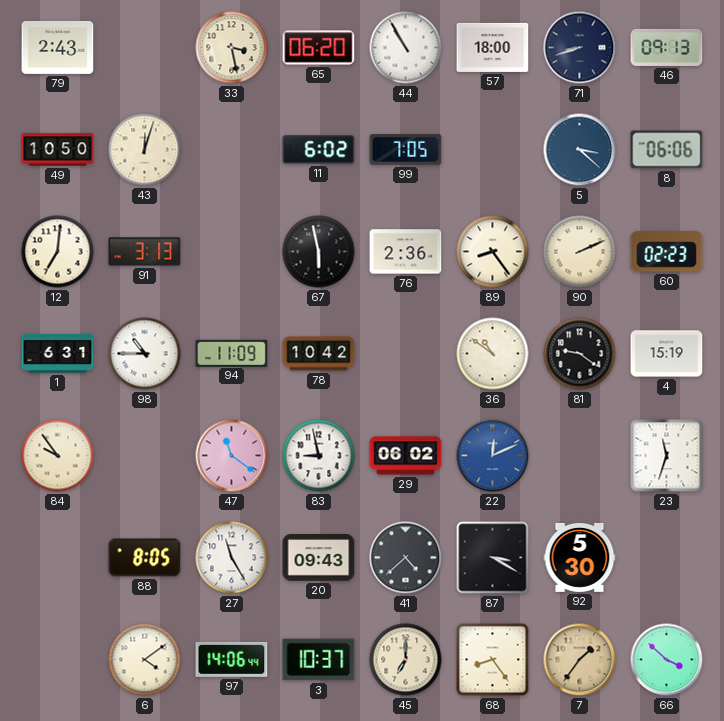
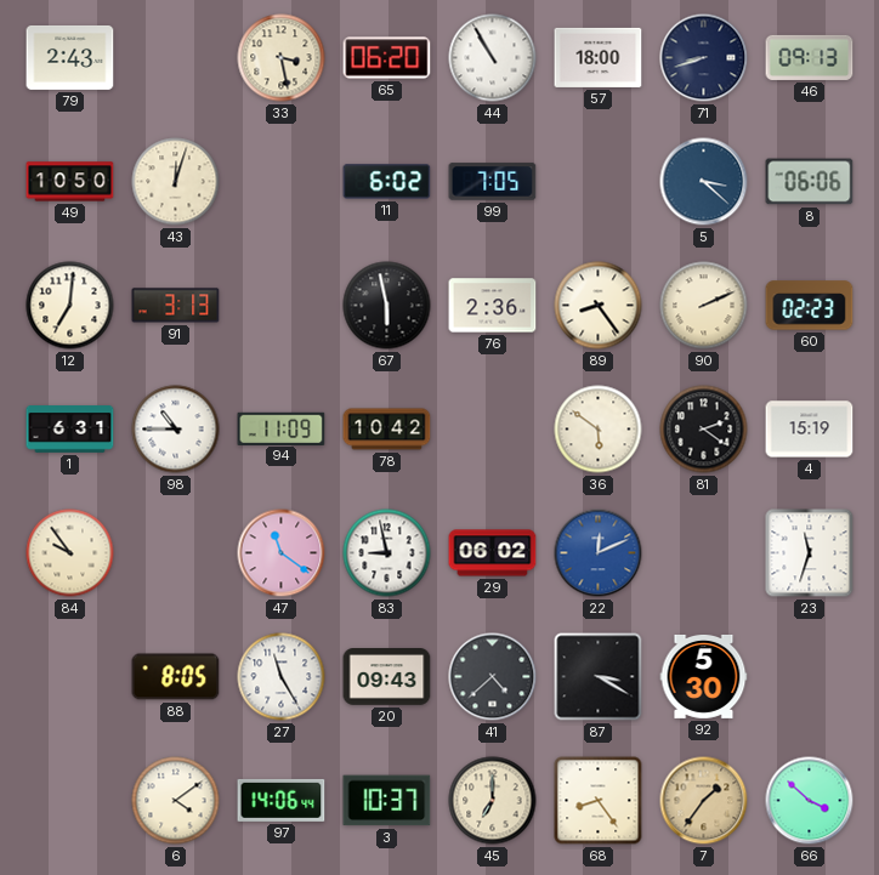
36: 10:51 -> 5:51 (599, 430)
81: 9:21 -> 2:21 (704, 430)
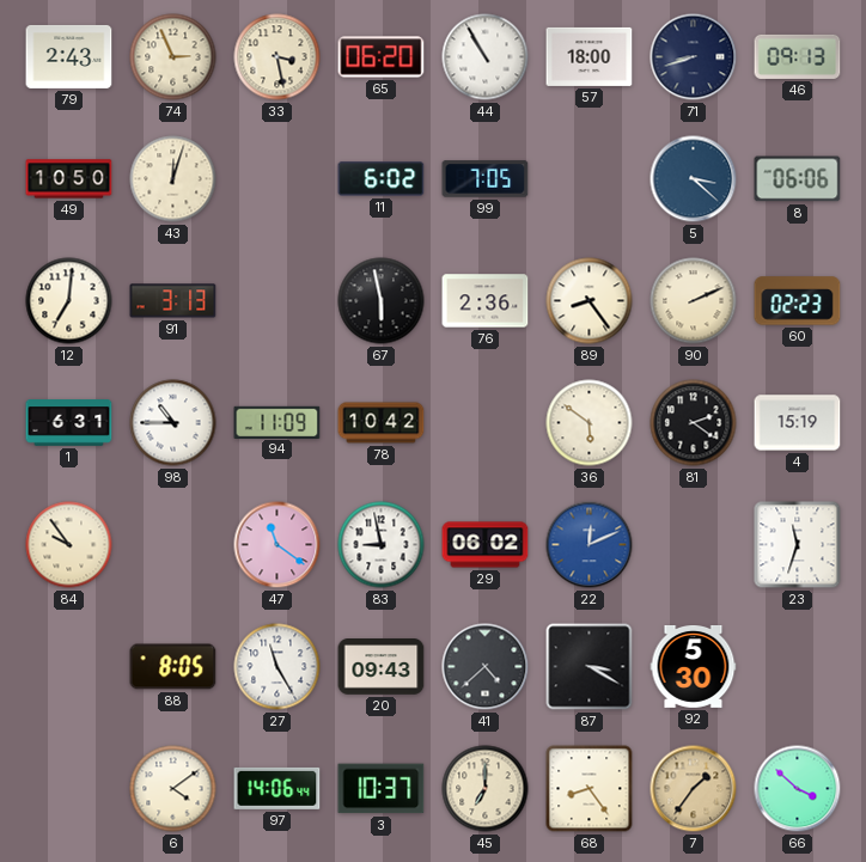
74: none -> 2:56 (173, 57)
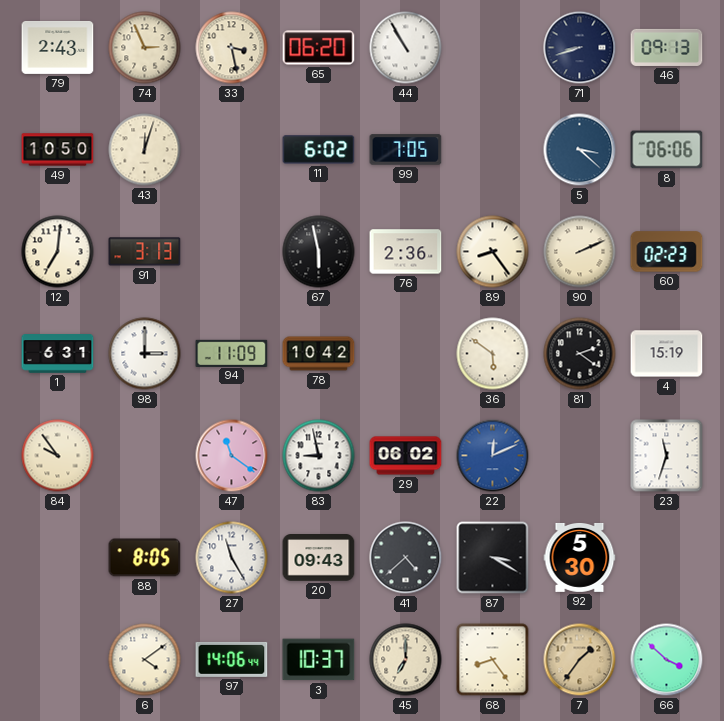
57: 18:00 -> none (590, 56)
98: 10:45 -> 3:00 (145, 354)
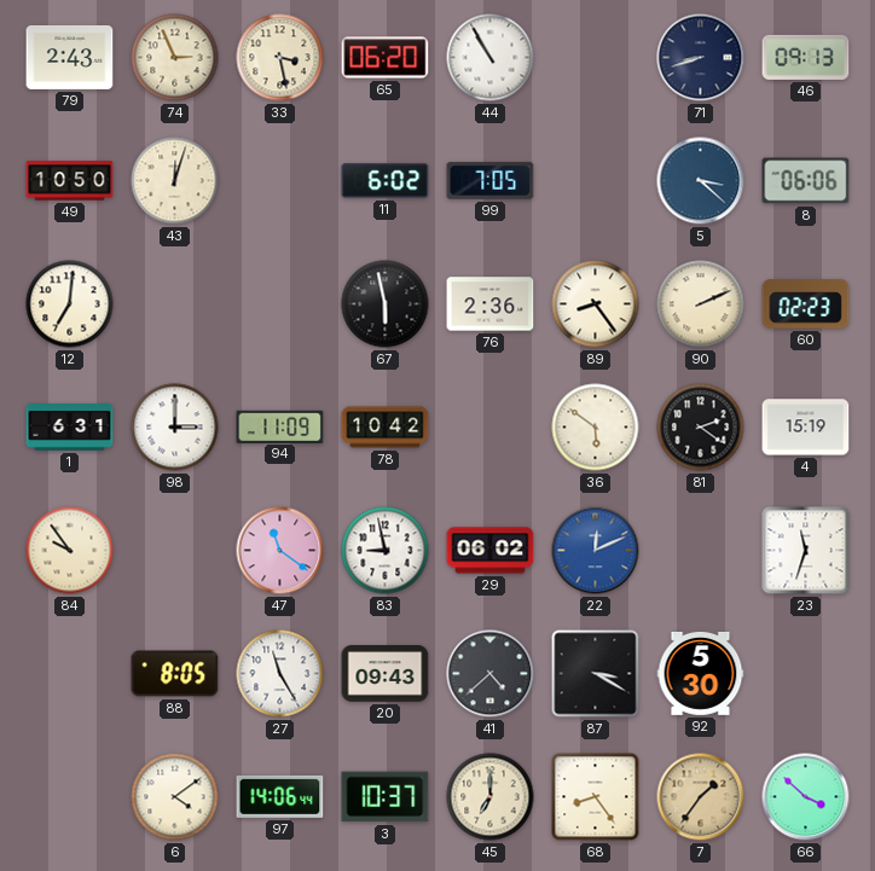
91: 3:13 -> none (145, 252)
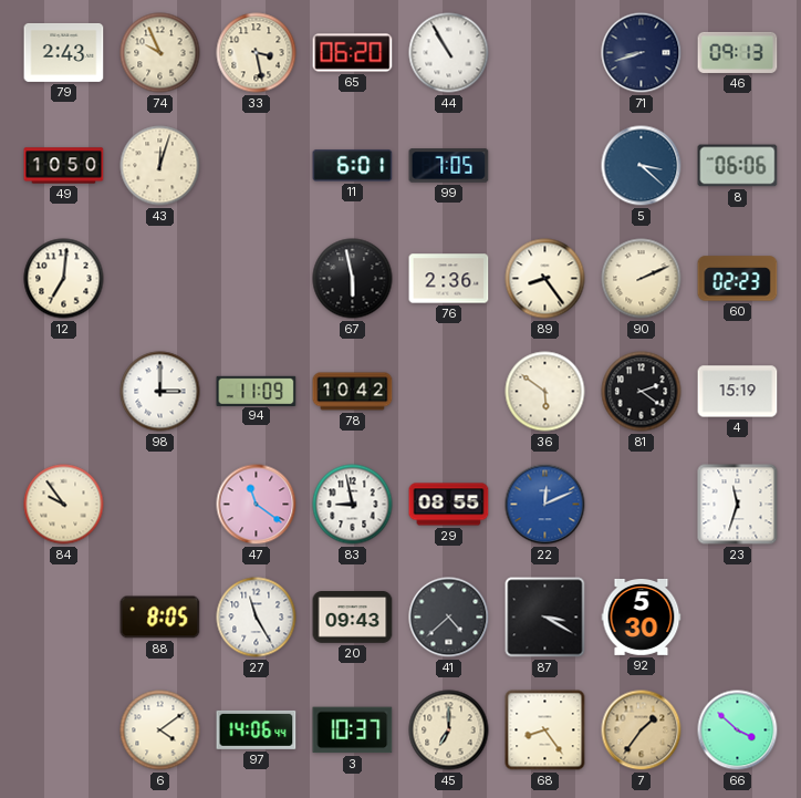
74: 2:56 -> 9:56 (160, 53)
11: 6:02 -> 6:01 (353, 166)
1: 6:31 -> none (70, 428)
29: 06:02 -> 08:55 (449, 505)
